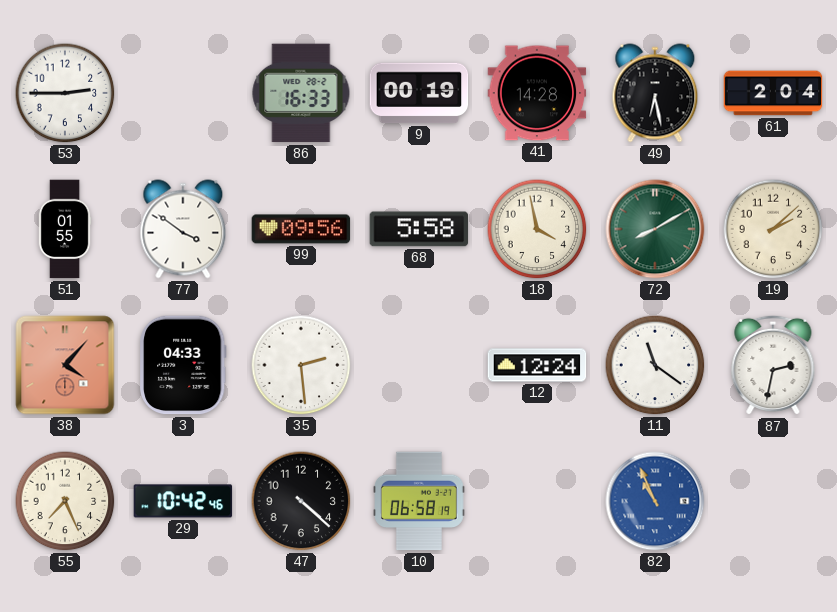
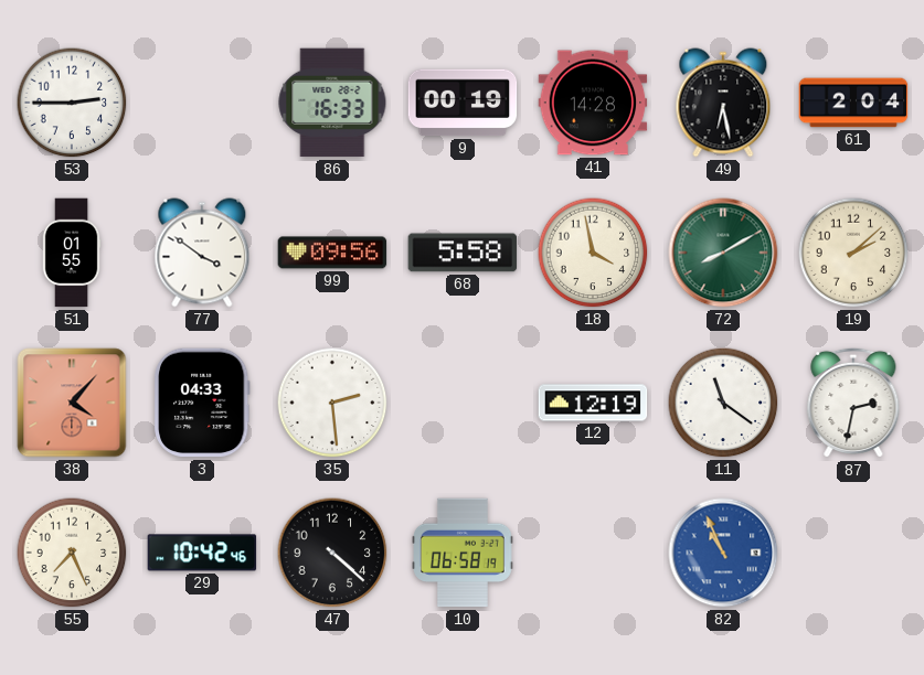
12: 12:24 -> 12:19 (593, 403)
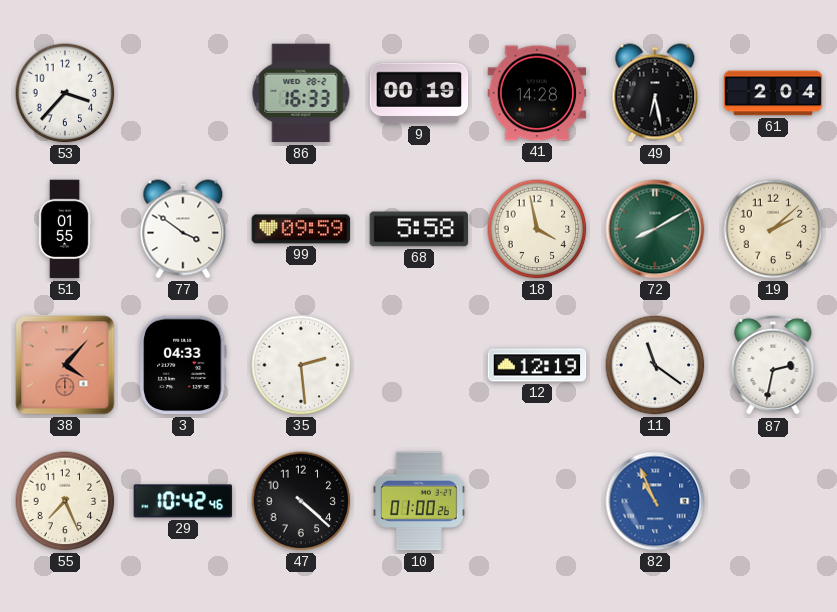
53: 2:45 -> 3:37 (65, 93)
99: 09:56 -> 09:59 (301, 229)
10: 06:58 -> 01:00 (420, 501)
